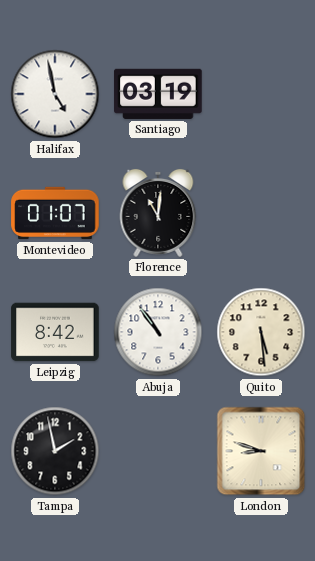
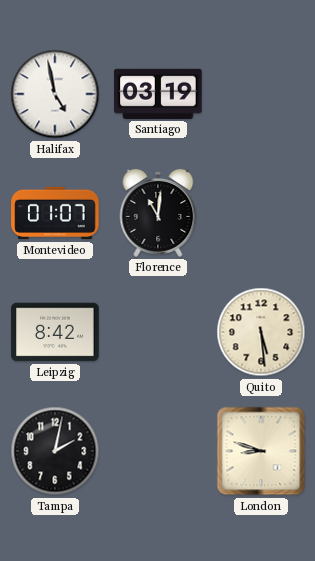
Abuja: 10:54 -> none (158, 332)
Tampa: 1:58 -> 2:02 (55, 451)
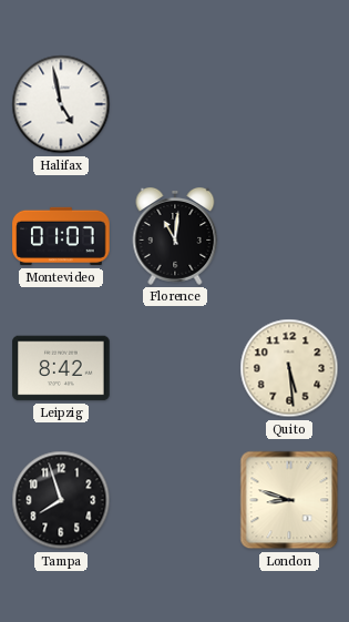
Santiago: 03:19 -> none (158, 94)
Tampa: 2:02 -> 7:57 (61, 500)
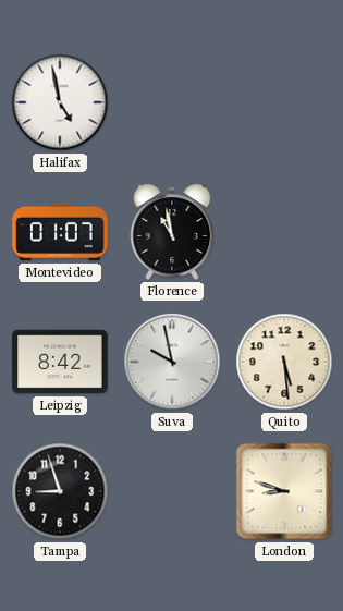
Florence: 11:01 -> 10:58 (172, 232)
Suva: none -> 9:58 (172, 362)
Tampa: 7:57 -> 8:57 (60, 491)
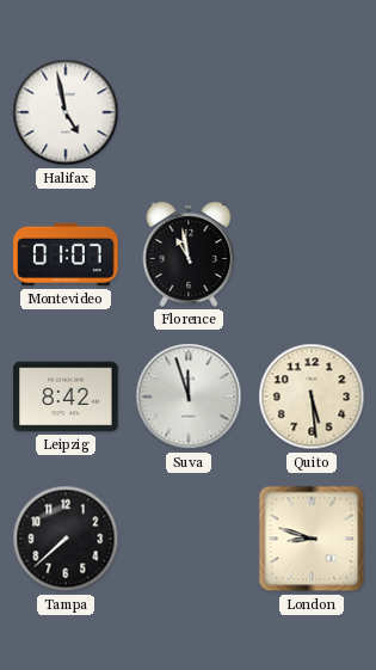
Suva: 9:58 -> 11:57 (189, 397)
Tampa: 8:57 -> 7:38 (66, 539)
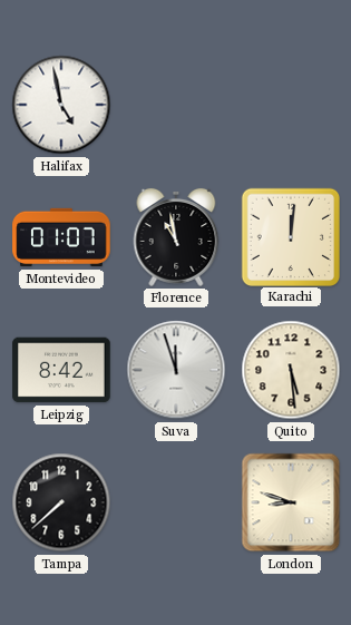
Karachi: none -> 12:01 (290, 236)
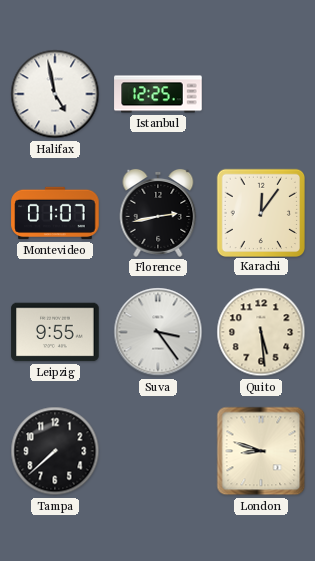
Istanbul: none -> 12:25 (158, 94)
Florence: 10:58 -> 2:43 (158, 213)
Karachi: 12:01 -> 12:06 (260, 212)
Leipzig: 8:42 -> 9:55 (55, 332)
Suva: 11:57 -> 3:24 (158, 332)
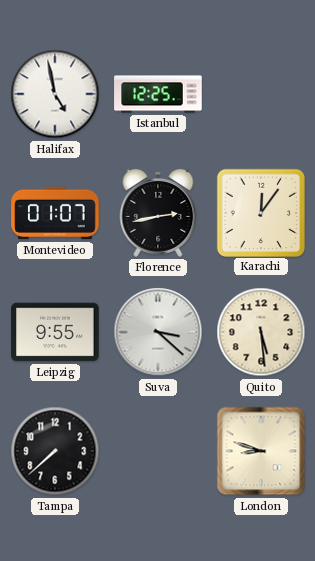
Suva: 3:24 -> 3:22 (158, 332)
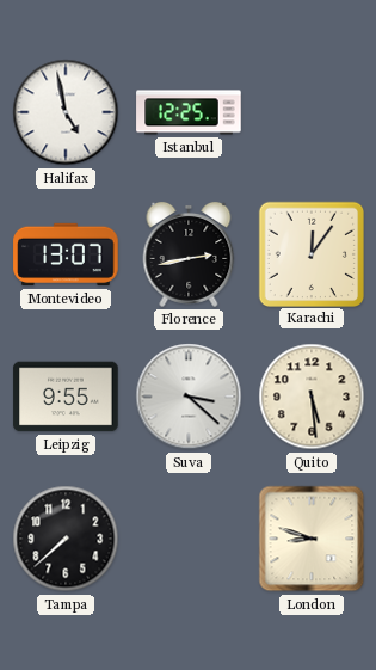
Montevideo: 01:07 -> 13:07 (66, 254)
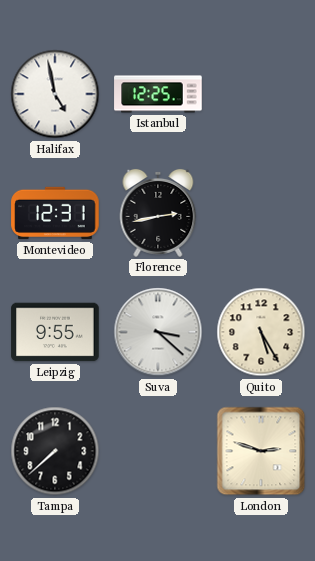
Montevideo: 13:07 -> 12:31 (55, 213)
Karachi: 12:06 -> none (310, 253)
Quito: 5:29 -> 5:25 (261, 332)
London: 8:48 -> 2:48 (261, 451)
